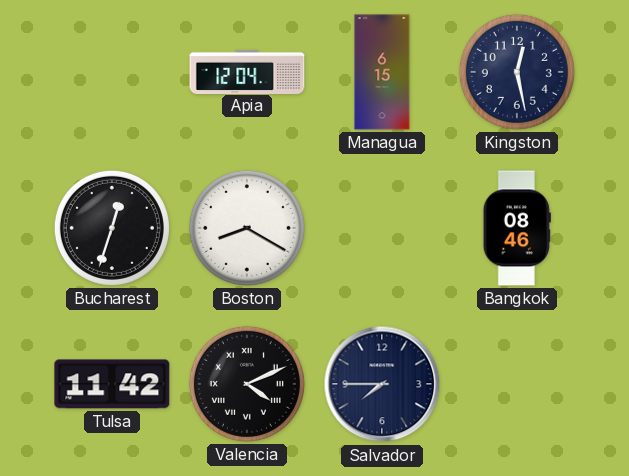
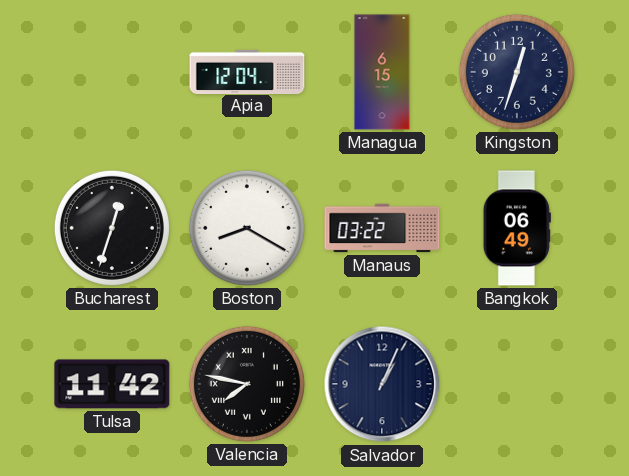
Kingston: 12:28 -> 12:33 (517, 72)
Manaus: none -> 03:22 (382, 228)
Bangkok: 08:46 -> 06:49 (517, 228)
Valencia: 4:11 -> 7:47 (247, 384)
Salvador: 7:45 -> 1:04 (382, 384)
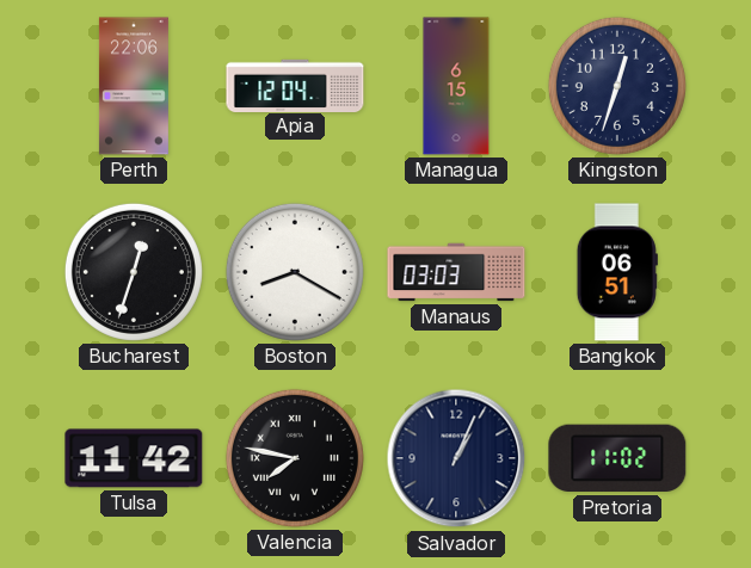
Perth: none -> 22:06 (134, 86)
Manaus: 03:22 -> 03:03 (456, 272)
Bangkok: 06:49 -> 06:51 (617, 272)
Pretoria: none -> 11:02 (617, 458)
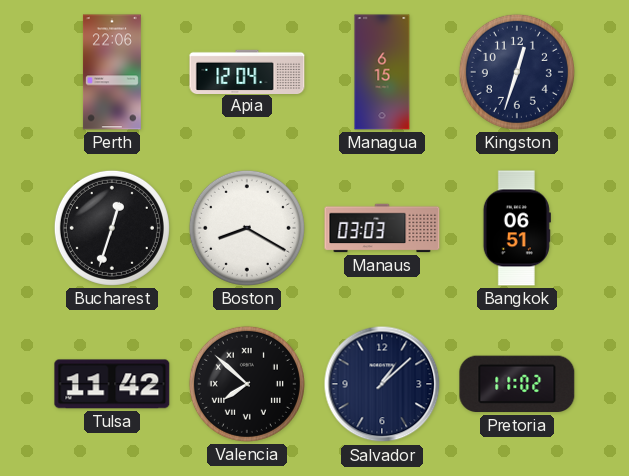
Valencia: 7:47 -> 7:52 (247, 384)
Salvador: 1:04 -> 1:08 (382, 384)
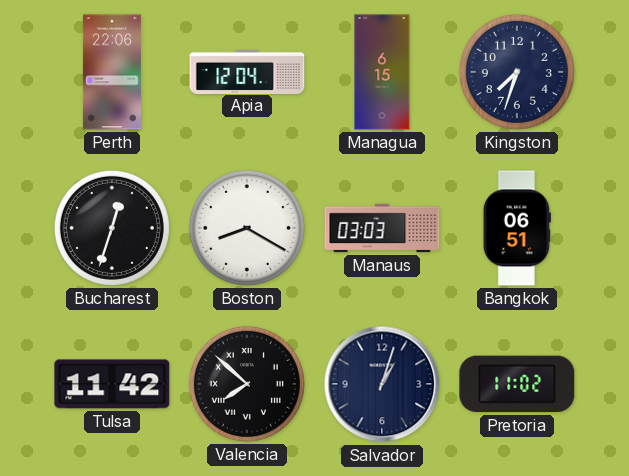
Kingston: 12:33 -> 7:33 (517, 72)
Salvador: 1:08 -> 1:03 (382, 384)
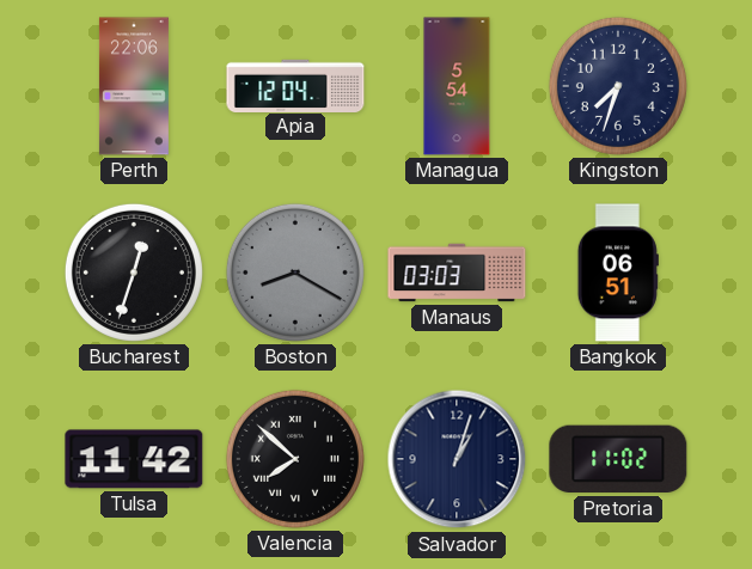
Managua: 6:15 -> 5:54 (457, 86)
Boston dial: white -> grey (295, 273)
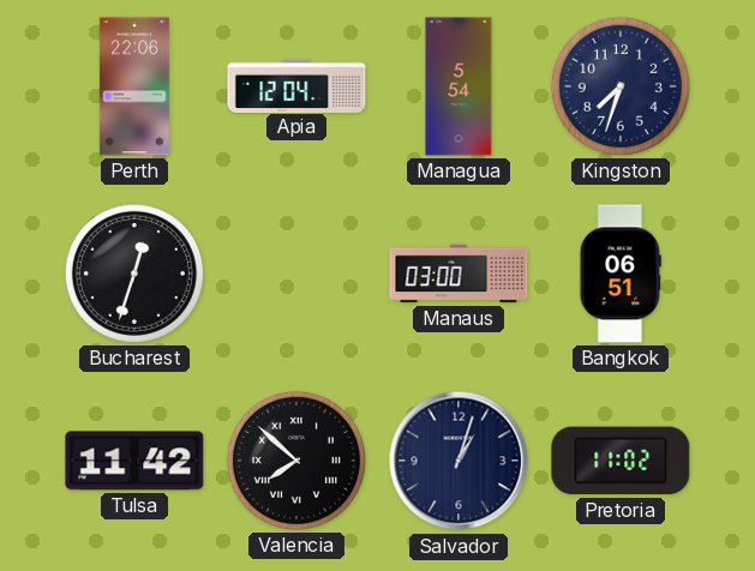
Boston: 8:20 -> none (295, 273)
Manaus: 03:03 -> 03:00 (459, 274)
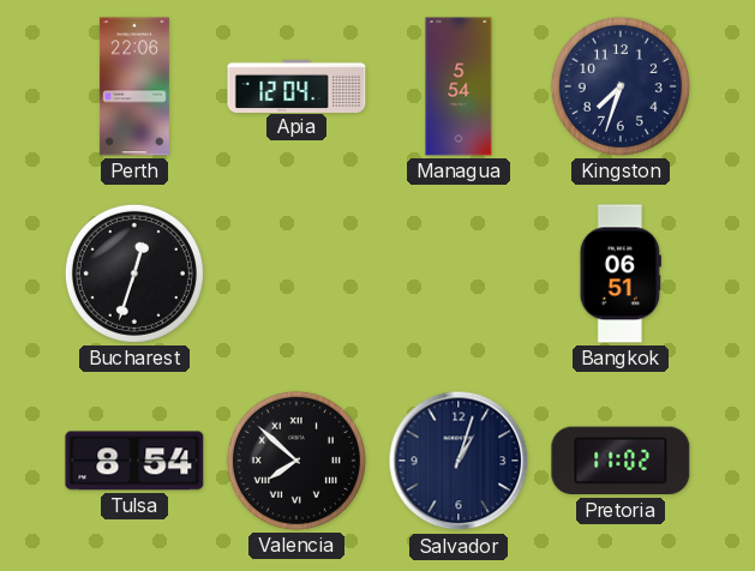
Manaus: 03:00 -> none (459, 274)
Tulsa: 11:42 -> 8:54 (134, 461)
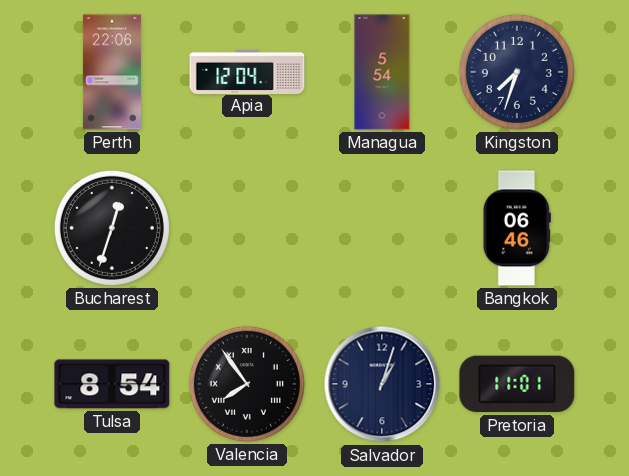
Bangkok: 06:51 -> 06:46 (517, 228)
Valencia: 7:52 -> 7:54 (247, 384)
Pretoria: 11:02 -> 11:01 (517, 384)
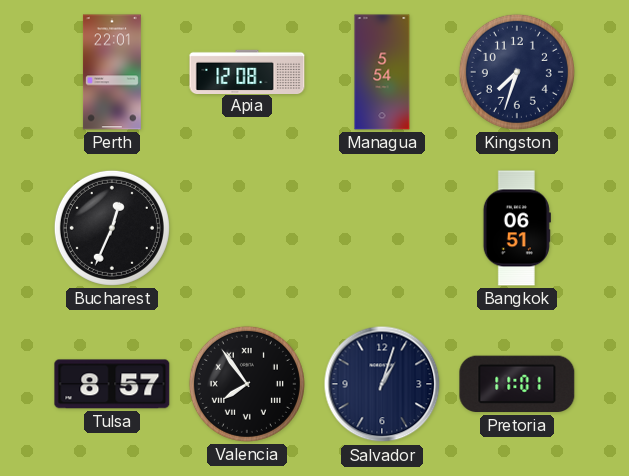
Perth: 22:06 -> 22:01 (112, 72)
Apia: 12:04 -> 12:08 (247, 71)
Bucharest: 12:33 -> 12:34 (112, 228)
Bangkok: 06:46 -> 06:51 (517, 228)
Tulsa: 8:54 -> 8:57 (112, 384)
